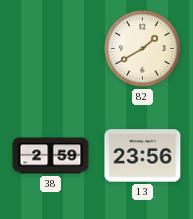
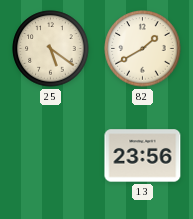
25: none -> 5:21 (51, 49)
38: 2:59 -> none (51, 156)
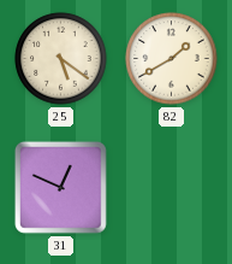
31: none -> 12:49 (60, 187)
13: 23:56 -> none (143, 156)
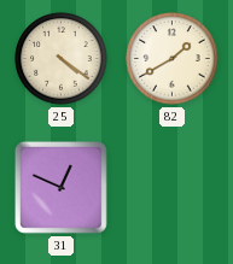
25: 5:21 -> 4:21 (62, 59)
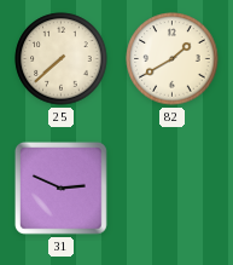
25: 4:21 -> 7:38 (62, 59)
31: 12:49 -> 2:49 (60, 188)
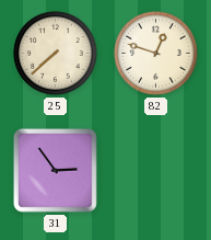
82: 1:40 -> 12:48 (156, 54)
31: 2:49 -> 2:54 (55, 170)
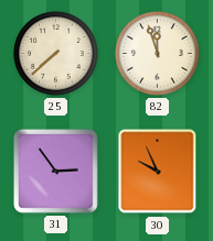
82: 12:48 -> 11:57 (158, 54)
30: none -> 9:56 (158, 172)
